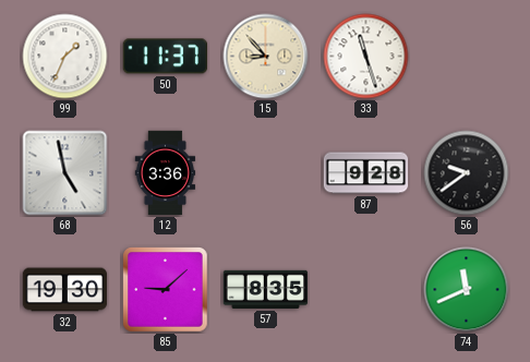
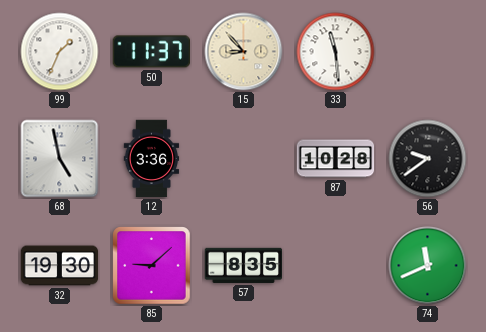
33: 11:27 -> 11:29 (336, 52)
87: 9:28 -> 10:28 (336, 159)
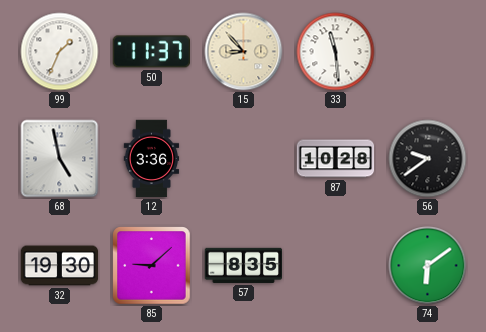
74: 11:41 -> 6:09 (428, 266)
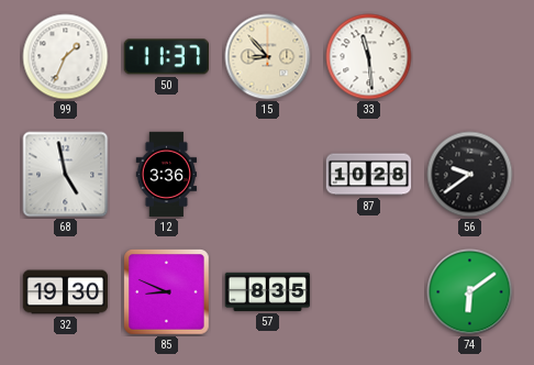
85: 9:08 -> 8:49 (167, 292)
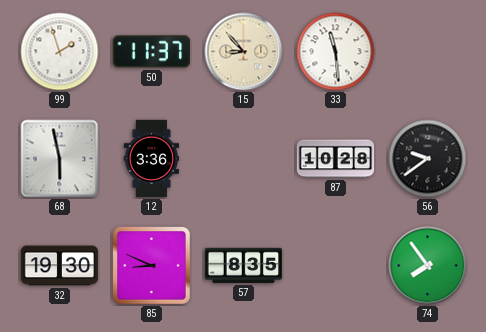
99: 1:34 -> 1:57 (60, 52)
68: 4:58 -> 5:58 (60, 159)
74: 6:09 -> 7:54 (428, 266)
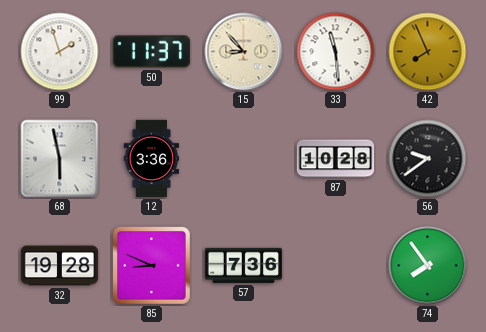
42: none -> 7:56 (428, 52)
32: 19:30 -> 19:28 (60, 266)
57: 8:35 -> 7:36 (244, 265)
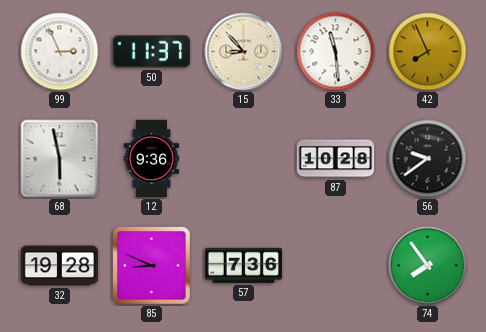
99: 1:57 -> 2:56 (60, 52)
12: 3:36 -> 9:36 (152, 159)
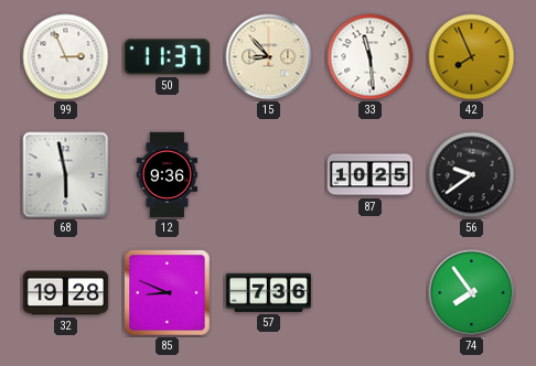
87: 10:28 -> 10:25 (371, 175)
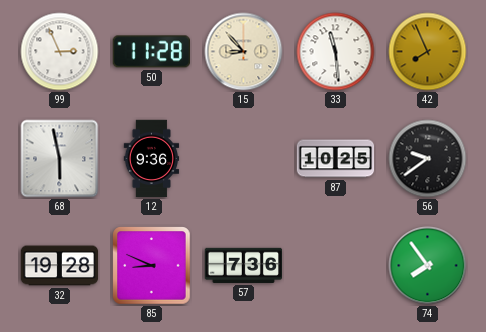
50: 11:37 -> 11:28 (151, 52)
